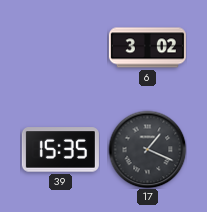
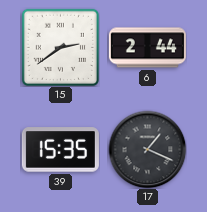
15: none -> 2:39 (60, 47)
6: 3:02 -> 2:44 (147, 48)
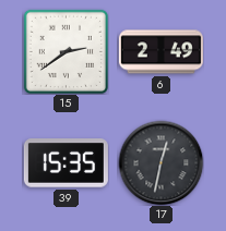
6: 2:44 -> 2:49 (160, 52)
17: 1:19 -> 12:32 (160, 162)
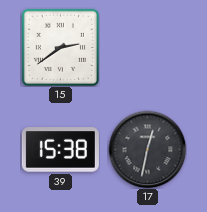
6: 2:49 -> none (160, 52)
39: 15:35 -> 15:38 (60, 150)
